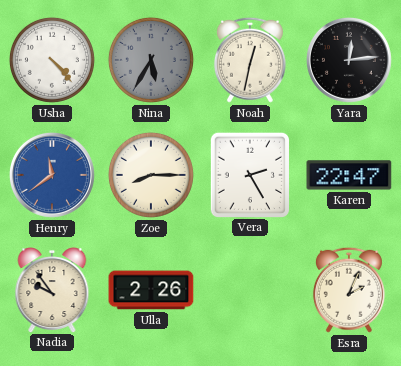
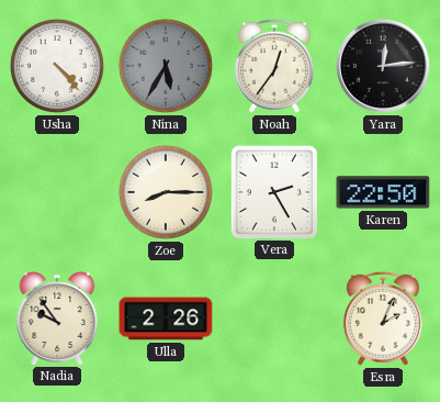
Noah: 12:32 -> 12:36 (274, 66)
Henry: 11:39 -> none (52, 175)
Karen: 22:47 -> 22:50 (383, 192)
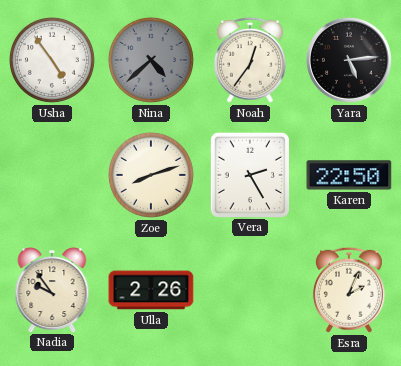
Usha: 4:23 -> 4:54 (52, 60)
Nina: 5:35 -> 4:38 (151, 60)
Yara: 12:14 -> 5:14 (349, 60)
Zoe: 8:15 -> 8:12 (151, 175)
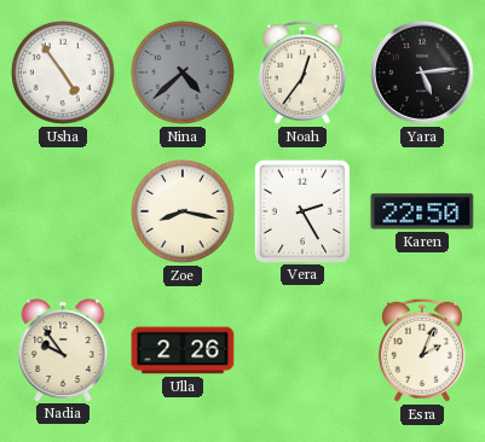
Zoe: 8:12 -> 8:17 (183, 211)
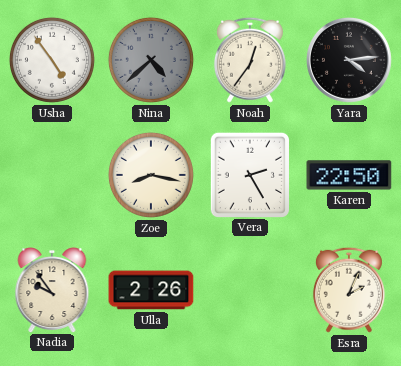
Yara: 5:14 -> 4:14 (349, 60)
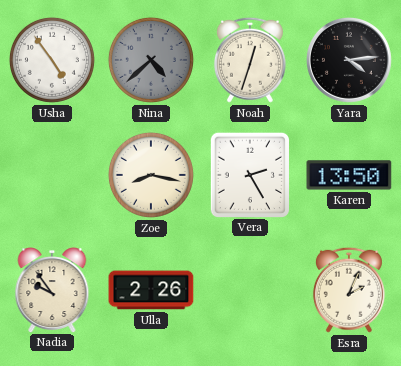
Noah: 12:36 -> 12:33 (250, 60)
Karen: 22:50 -> 13:50 (349, 175)
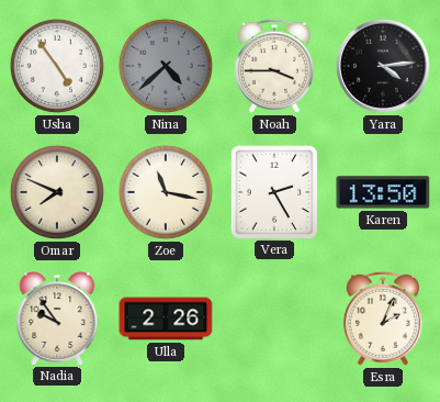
Noah: 12:33 -> 3:45 (274, 66)
Omar: none -> 7:49 (57, 192)
Zoe: 8:17 -> 11:17 (166, 192)
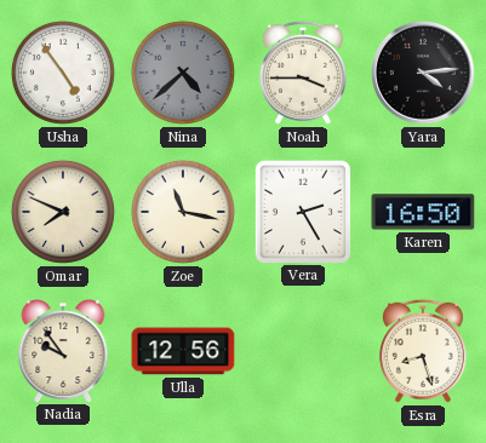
Karen: 13:50 -> 16:50 (423, 212)
Ulla: 2:26 -> 12:56 (183, 351)
Esra: 2:04 -> 8:27 (423, 351)
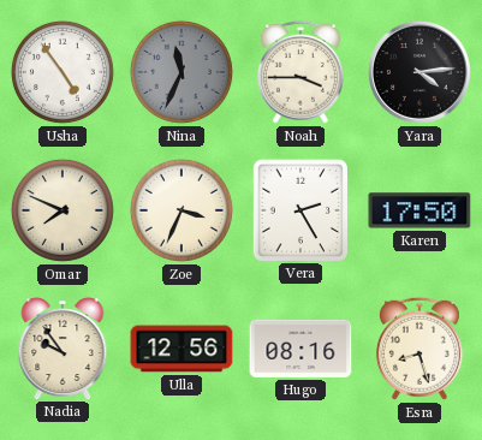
Nina: 4:38 -> 11:34 (182, 72)
Zoe: 11:17 -> 3:34 (182, 210)
Karen: 16:50 -> 17:50 (419, 210)
Hugo: none -> 08:16 (300, 349)
